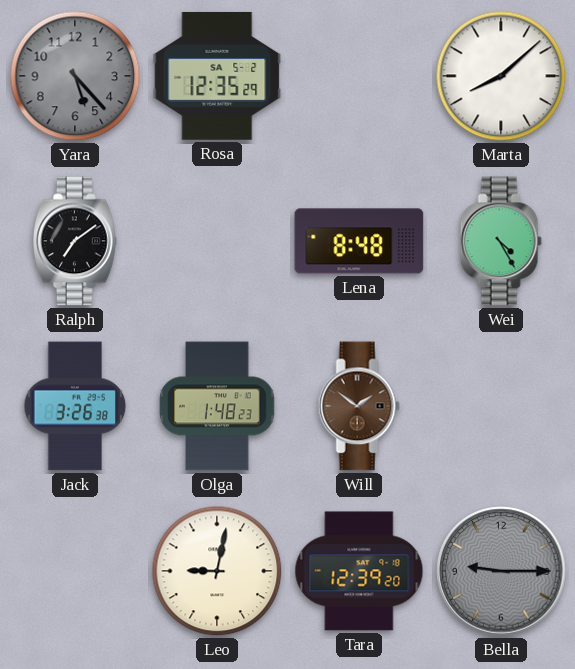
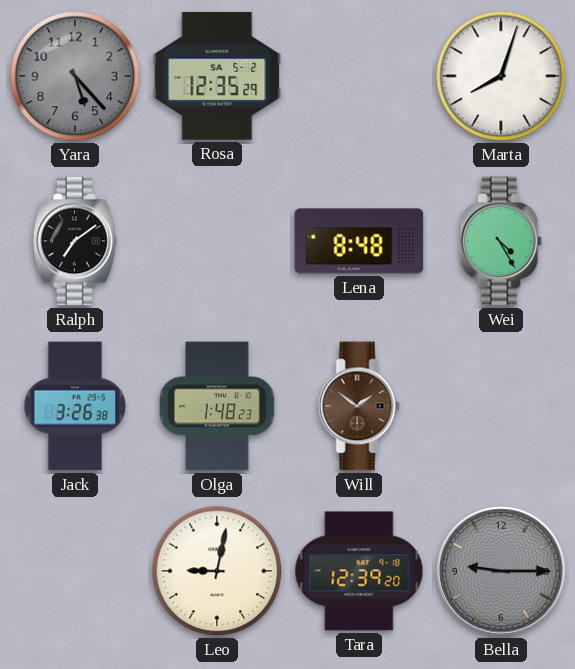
Marta: 8:08 -> 8:03 (501, 76)
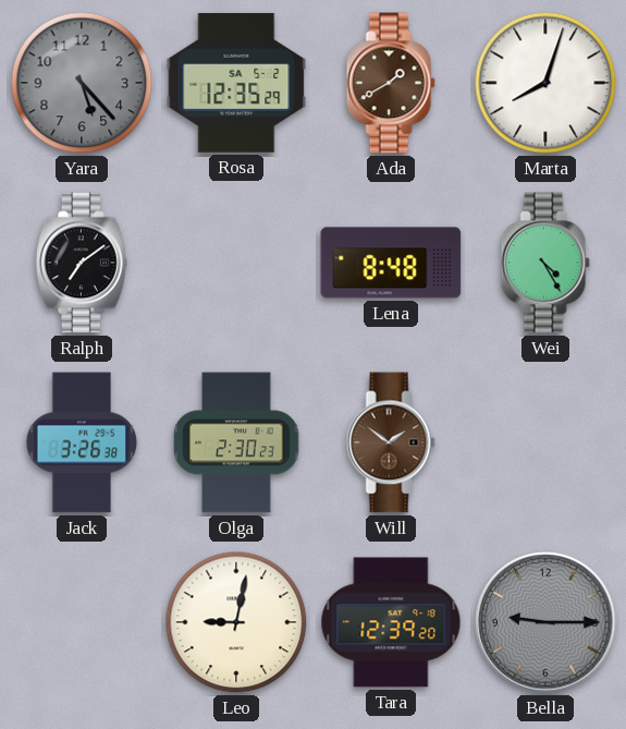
Ada: none -> 1:40 (391, 83)
Olga: 1:48 -> 2:30 (236, 442)
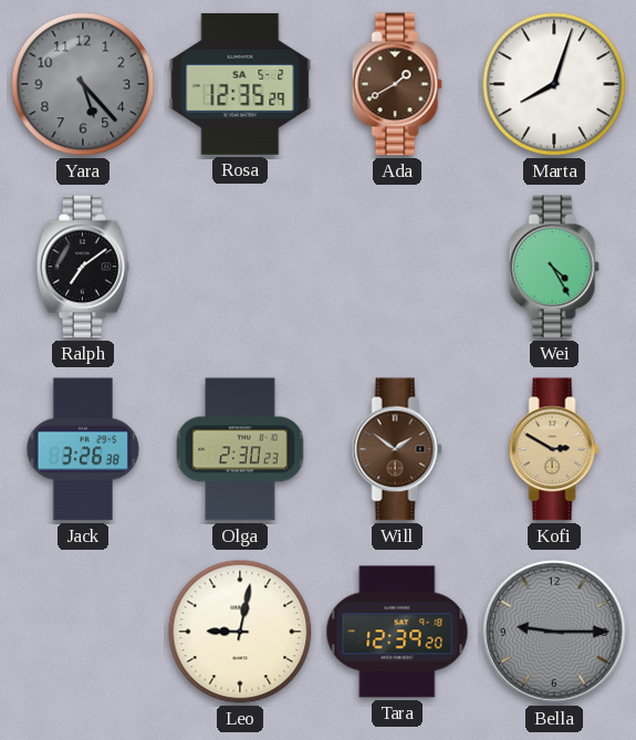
Lena: 8:48 -> none (391, 263)
Kofi: none -> 2:50 (554, 449)
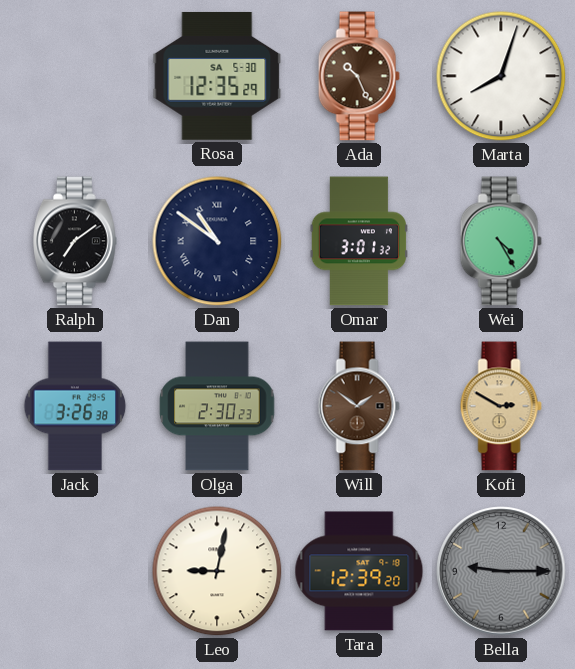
Yara: 5:23 -> none (83, 84)
Rosa date: SA 5-2 -> SA 5-30 (217, 76)
Ada: 1:40 -> 10:26 (359, 76)
Dan: none -> 10:51 (217, 241)
Omar: none -> 3:01 (358, 241)
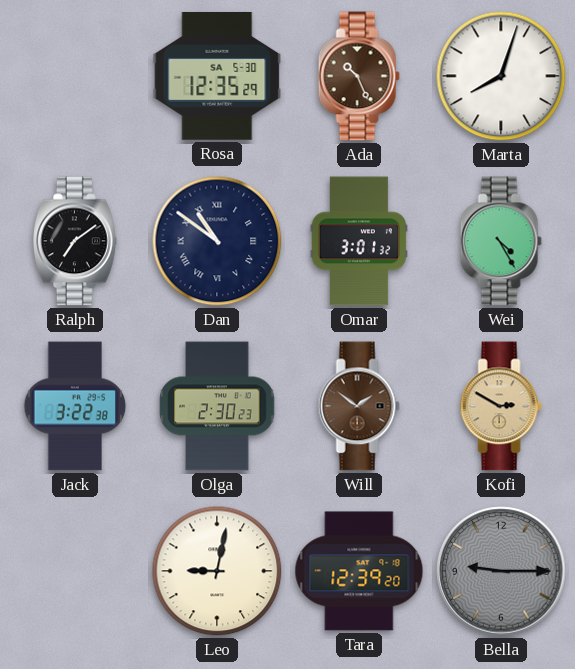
Jack: 3:26 -> 3:22 (75, 406)
